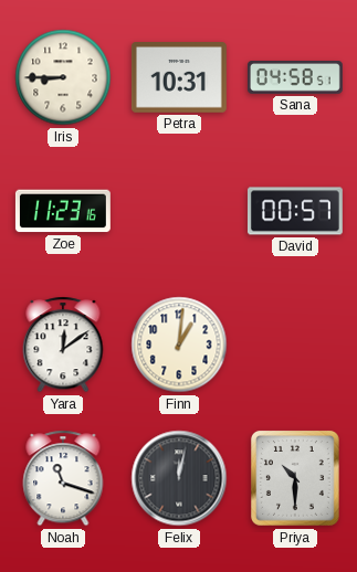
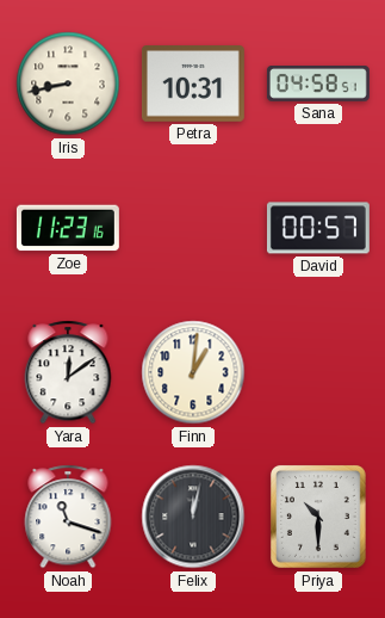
Iris: 8:45 -> 8:43 (68, 84)
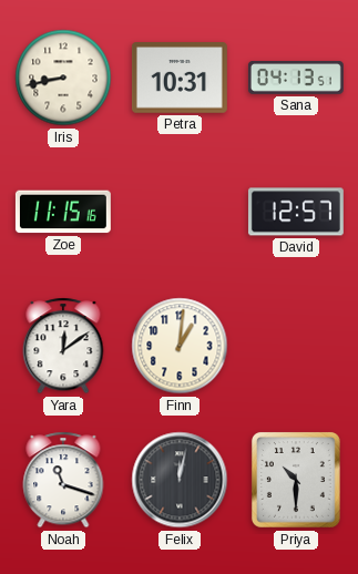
Sana: 04:58 -> 04:13 (296, 79)
Zoe: 11:23 -> 11:15 (63, 212)
David: 00:57 -> 12:57 (296, 212)
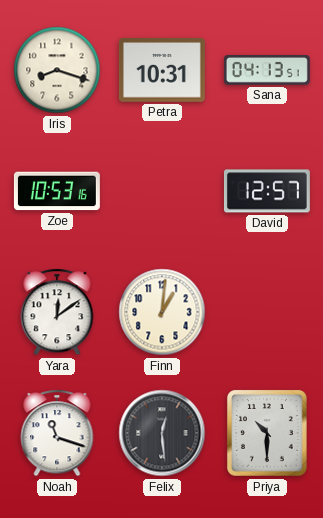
Iris: 8:43 -> 8:18 (57, 70)
Zoe: 11:15 -> 10:53 (57, 191)
Felix: 12:02 -> 12:29 (162, 433)
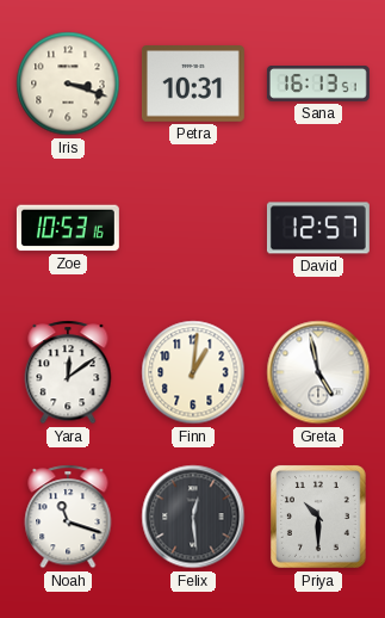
Iris: 8:18 -> 3:18 (68, 84)
Sana: 04:13 -> 16:13 (318, 85)
Greta: none -> 4:58 (318, 372)
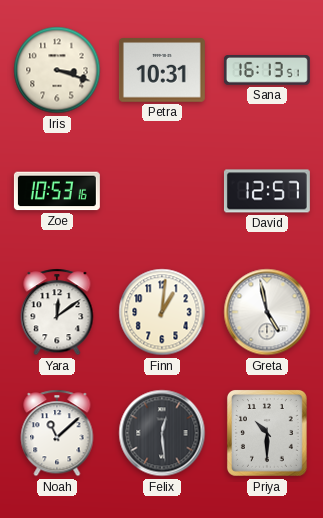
Noah: 11:18 -> 11:08 (57, 433)
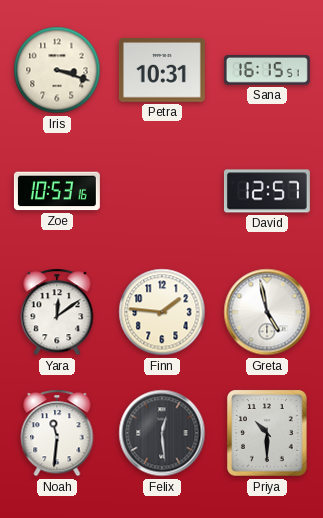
Sana: 16:13 -> 16:15 (267, 71)
Finn: 1:01 -> 1:46 (162, 312)
Noah: 11:08 -> 11:31 (57, 433)
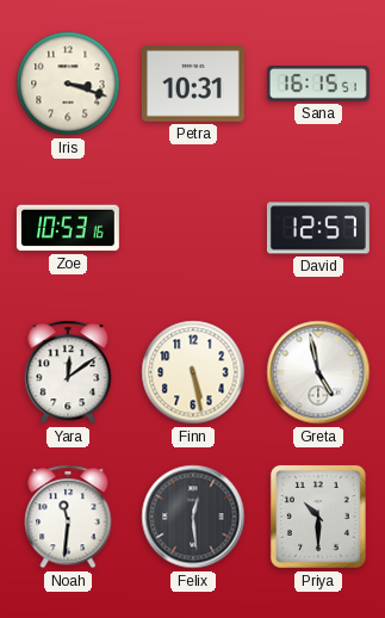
Finn: 1:46 -> 5:28 (193, 372)
